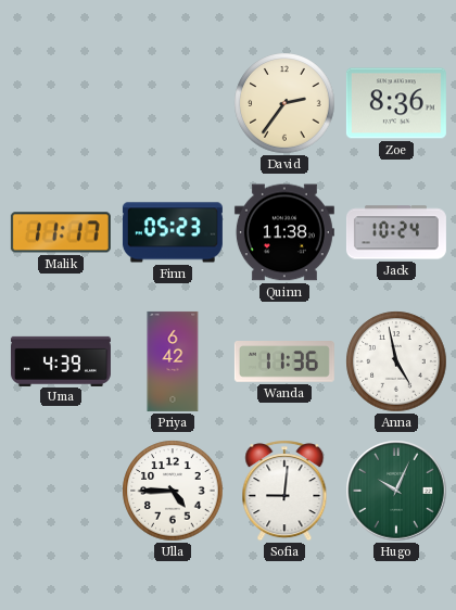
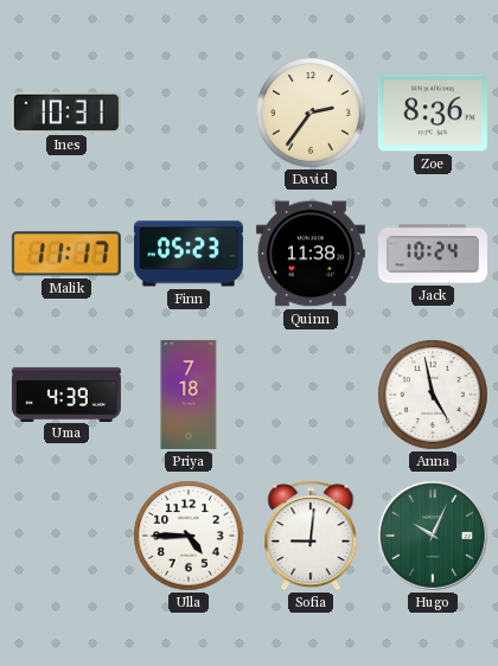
Ines: none -> 10:31 (66, 113)
Priya: 6:42 -> 7:18 (189, 395)
Wanda: 11:36 -> none (284, 363)
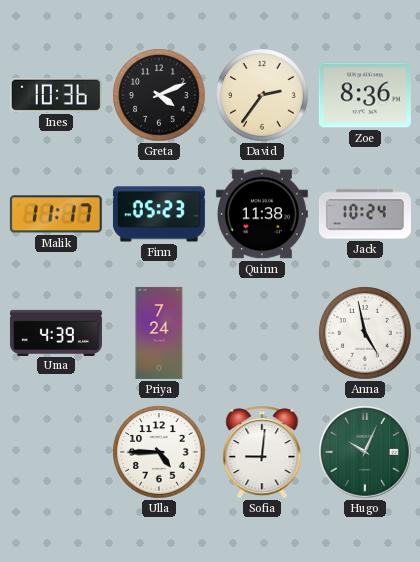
Ines: 10:31 -> 10:36 (56, 95)
Greta: none -> 4:11 (159, 95)
Priya: 7:18 -> 7:24 (159, 333)
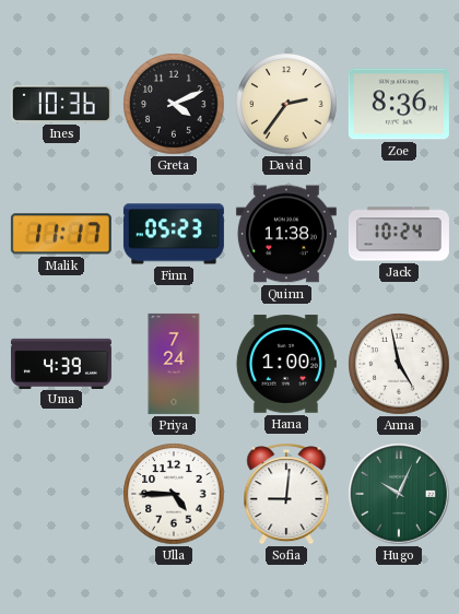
Hana: none -> 1:00 (286, 364)
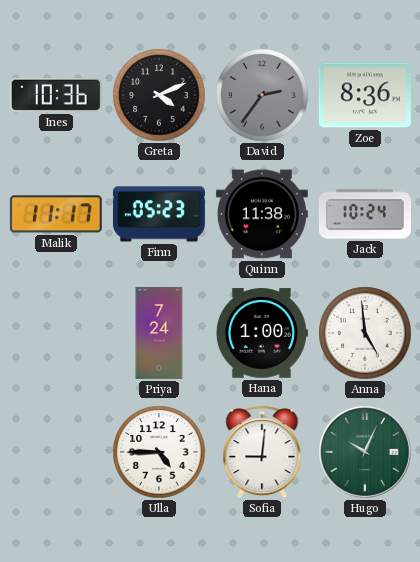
David dial: cream -> grey (262, 95)
Uma: 4:39 -> none (61, 363)
Anna: 4:58 -> 4:59 (365, 333)
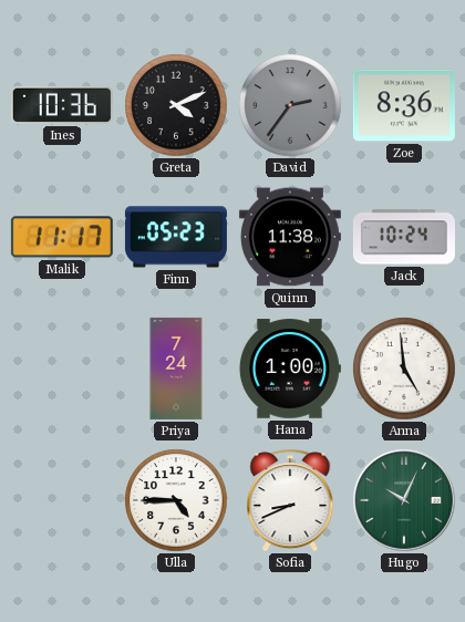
Sofia: 9:01 -> 8:41 (290, 500)
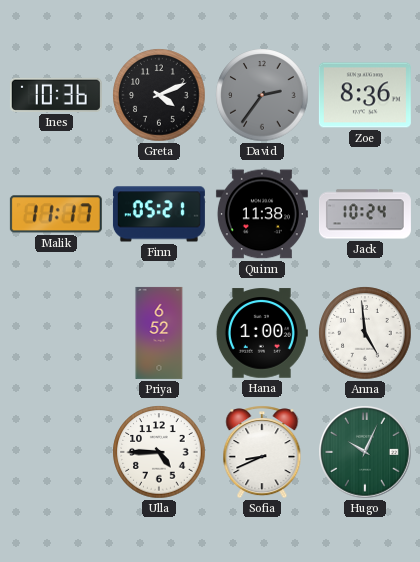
Finn: 05:23 -> 05:21 (159, 214)
Priya: 7:24 -> 6:52 (159, 333)
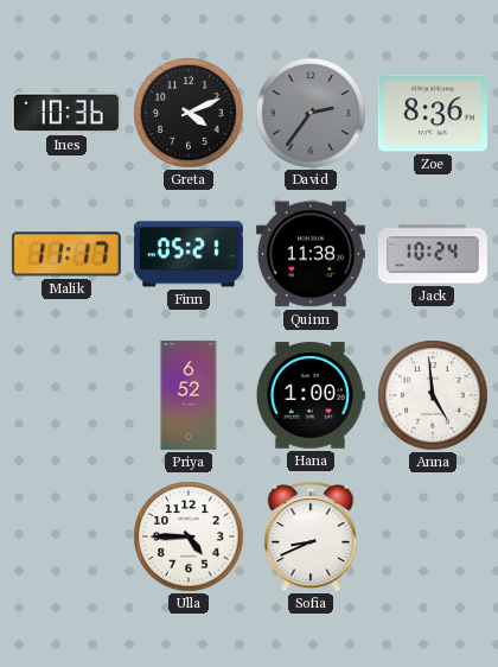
Hugo: 10:04 -> none (365, 452)
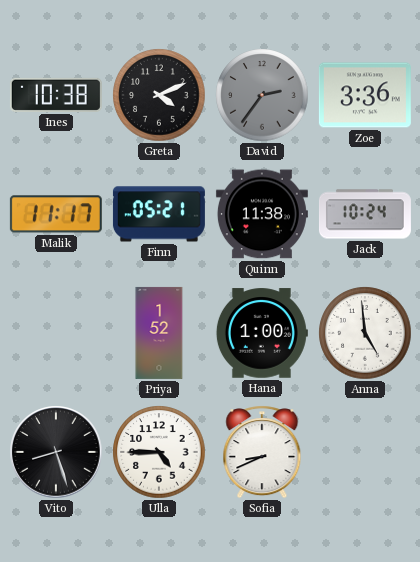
Ines: 10:36 -> 10:38 (56, 95)
Zoe: 8:36 -> 3:36 (365, 95)
Priya: 6:52 -> 1:52 (159, 333)
Vito: none -> 8:27 (56, 452)
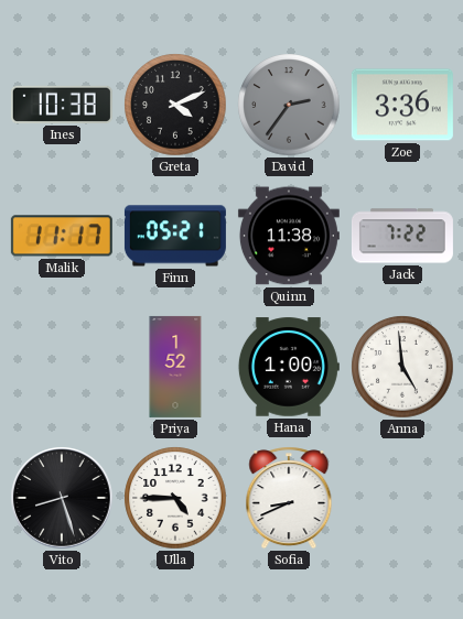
Jack: 10:24 -> 7:22 (402, 236)
